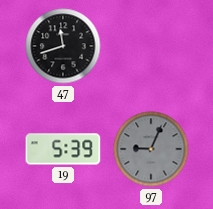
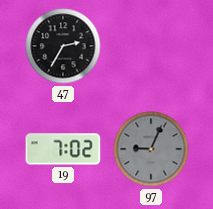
47: 11:42 -> 2:35 (63, 46)
19: 5:39 -> 7:02 (63, 149)
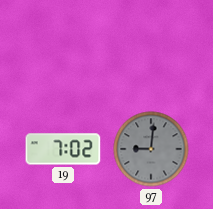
47: 2:35 -> none (63, 46)
97: 9:04 -> 9:01 (151, 149)
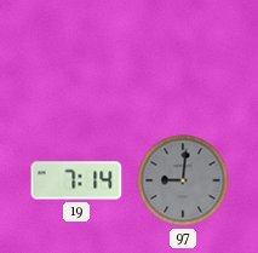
19: 7:02 -> 7:14 (76, 180)
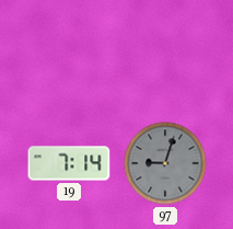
97: 9:01 -> 9:03 (165, 163)
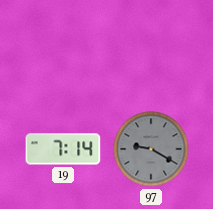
97: 9:03 -> 9:20 (151, 149)
